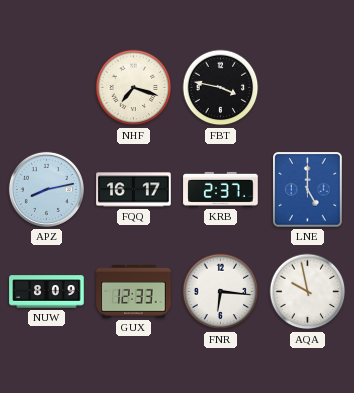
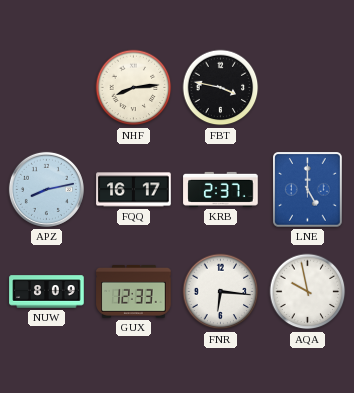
NHF: 7:18 -> 8:14 (134, 88)
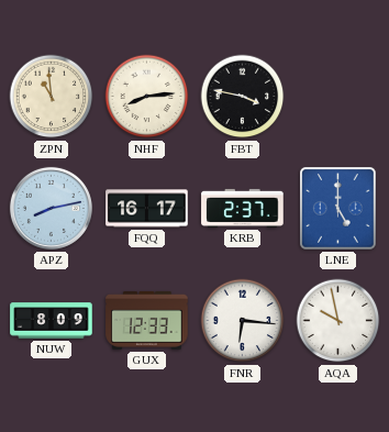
ZPN: none -> 10:59 (52, 97)
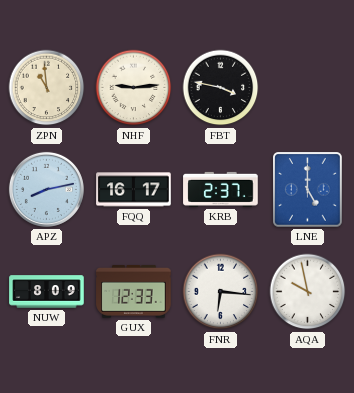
NHF: 8:14 -> 9:14 (134, 88)
